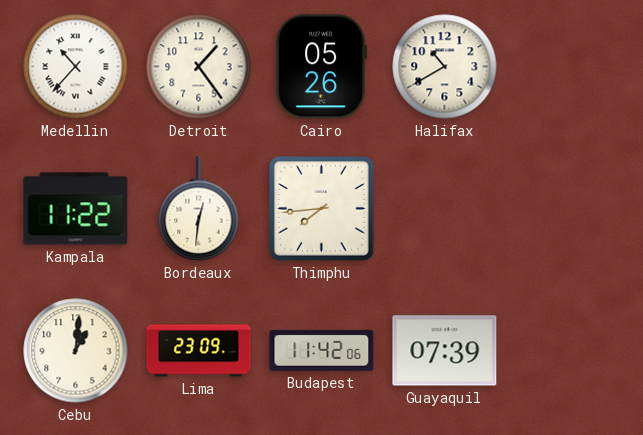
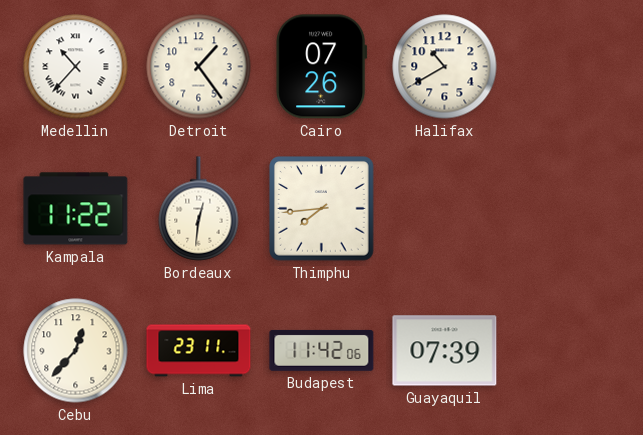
Cairo: 05:26 -> 07:26 (322, 67)
Cebu: 1:01 -> 12:37 (76, 351)
Lima: 23:09 -> 23:11 (199, 351)
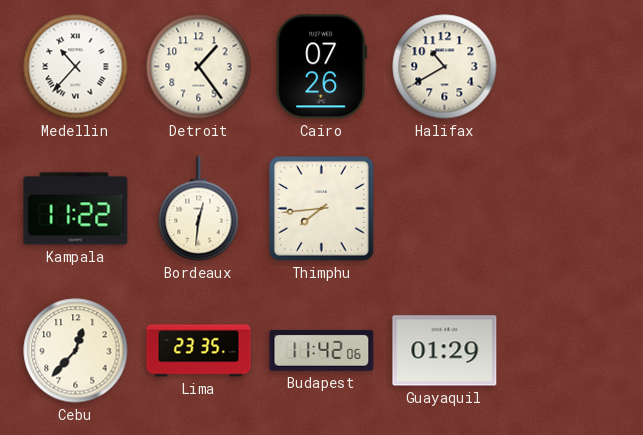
Lima: 23:11 -> 23:35 (199, 351)
Guayaquil: 07:39 -> 01:29 (445, 351)
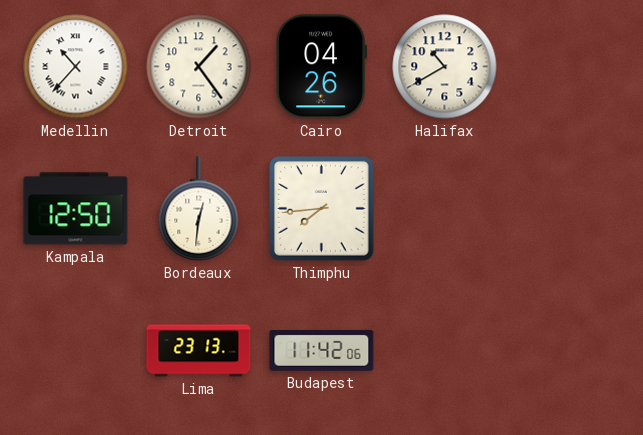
Cairo: 07:26 -> 04:26 (322, 67)
Kampala: 11:22 -> 12:50 (76, 209)
Cebu: 12:37 -> none (76, 351)
Lima: 23:35 -> 23:13 (199, 351)
Guayaquil: 01:29 -> none (445, 351)
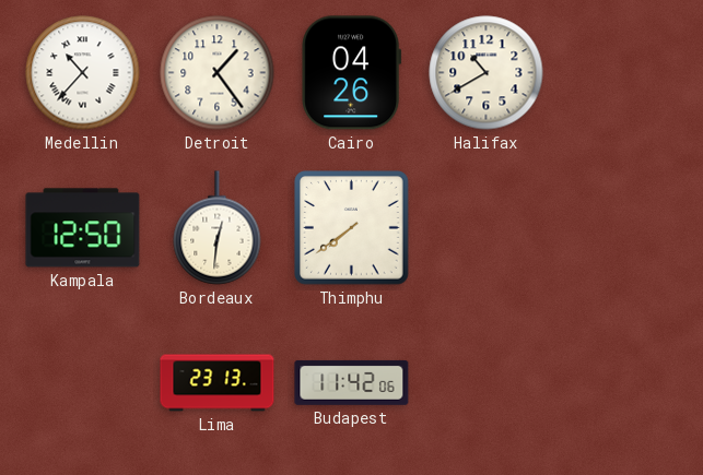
Thimphu: 7:44 -> 7:39 (352, 228)
